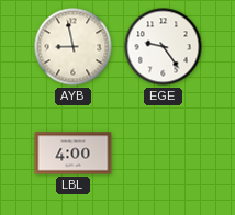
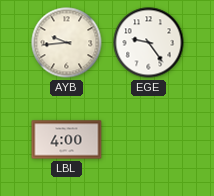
AYB: 8:58 -> 9:44 (67, 43)
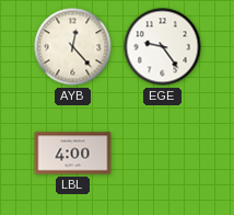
AYB: 9:44 -> 12:23 (73, 47)
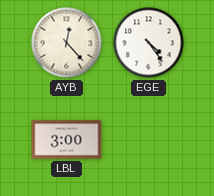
EGE: 9:24 -> 4:24 (149, 43)
LBL: 4:00 -> 3:00 (67, 140)
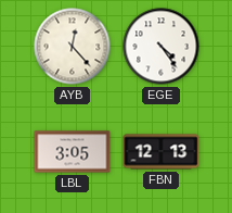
LBL: 3:00 -> 3:05 (73, 152)
FBN: none -> 12:13 (162, 152)
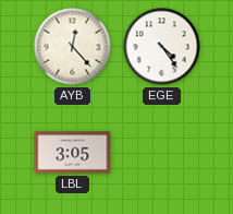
FBN: 12:13 -> none (162, 152)
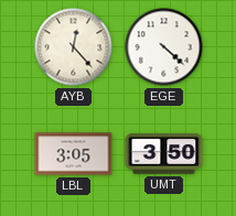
EGE: 4:24 -> 4:22 (164, 47)
UMT: none -> 3:50 (164, 154)
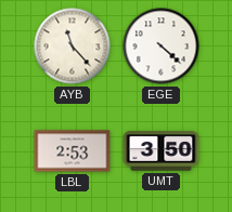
AYB: 12:23 -> 11:23 (73, 47)
LBL: 3:05 -> 2:53 (73, 151)
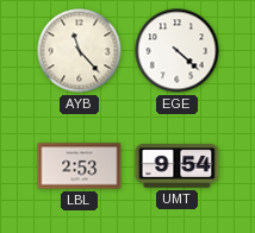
UMT: 3:50 -> 9:54 (178, 166)
